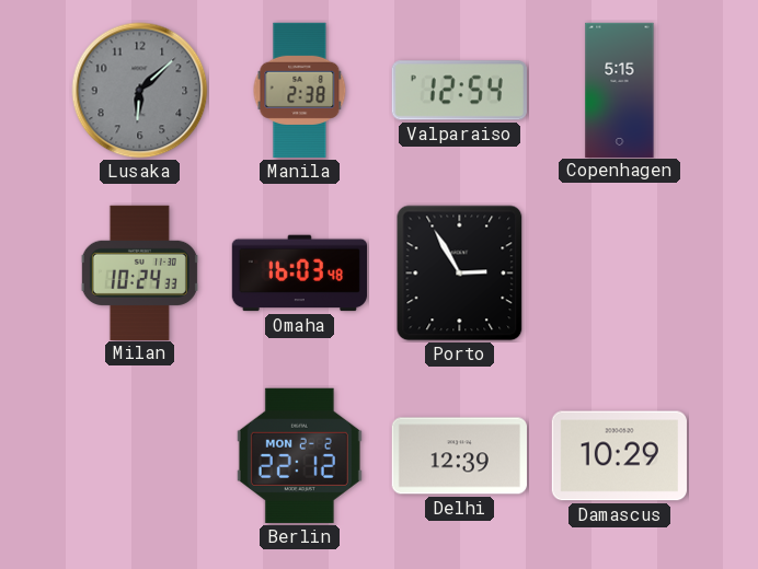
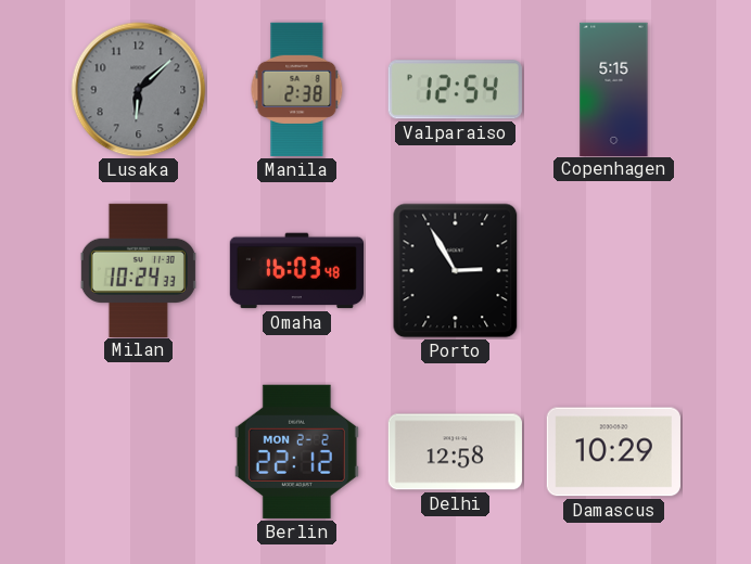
Delhi: 12:39 -> 12:58 (455, 452)
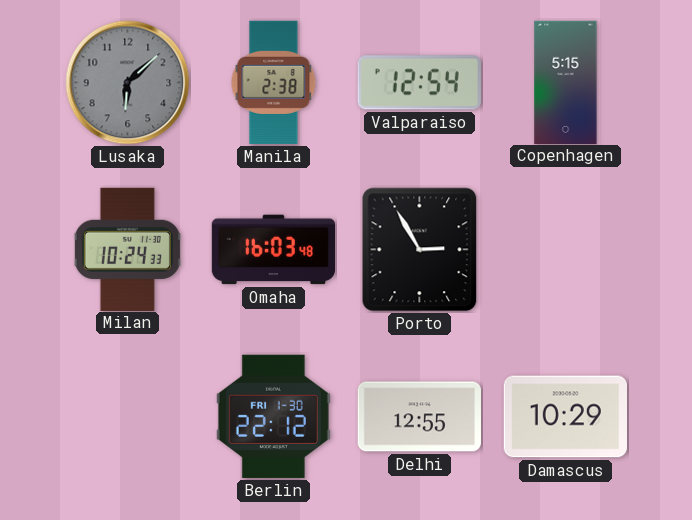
Berlin date: MON 2-2 -> FRI 1-30 (273, 416)
Delhi: 12:58 -> 12:55 (419, 417)
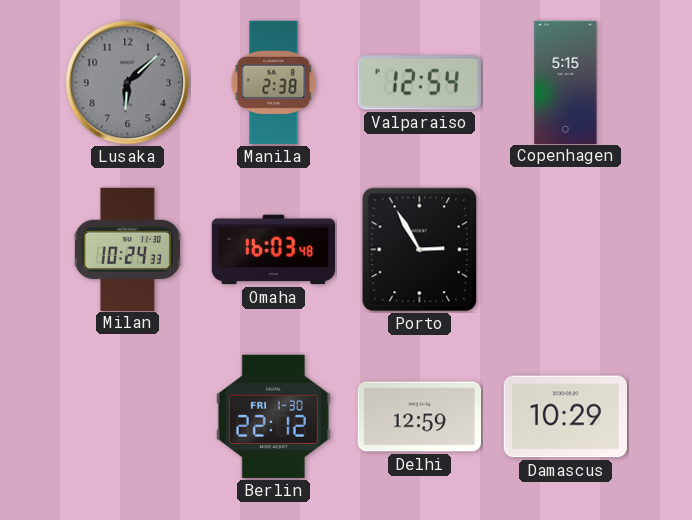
Delhi: 12:55 -> 12:59 (419, 417)
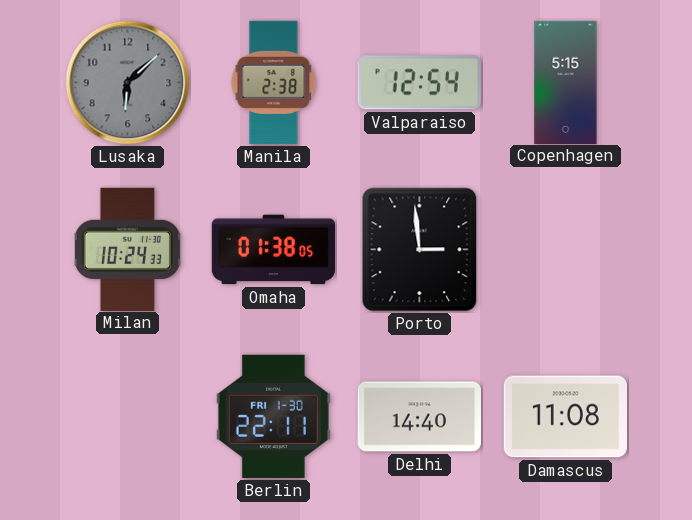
Omaha: 16:03 -> 01:38 (273, 250)
Porto: 2:55 -> 2:59 (420, 250)
Berlin: 22:12 -> 22:11 (273, 416)
Delhi: 12:59 -> 14:40 (419, 417)
Damascus: 10:29 -> 11:08 (565, 417)
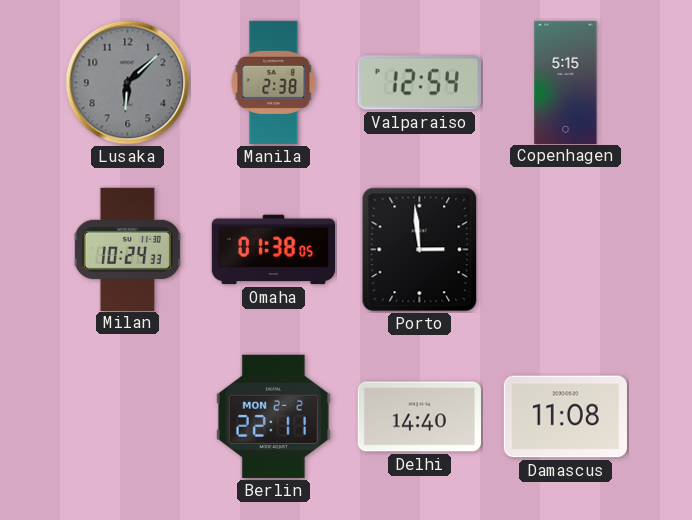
Berlin date: FRI 1-30 -> MON 2-2 (273, 416)
